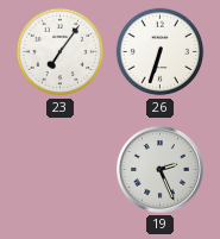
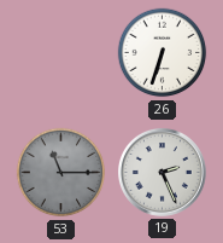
23: 7:06 -> none (61, 52)
53: none -> 11:15 (61, 173)
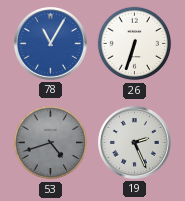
78: none -> 11:05 (50, 43)
53: 11:15 -> 4:42 (51, 143)
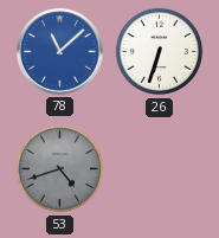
78: 11:05 -> 11:08 (59, 51)
19: 2:26 -> none (134, 142)
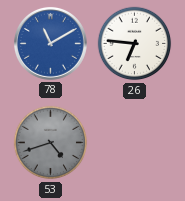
78: 11:08 -> 11:10 (50, 43)
26: 6:33 -> 6:46 (135, 44)
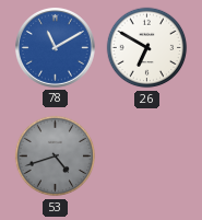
26: 6:46 -> 6:50 (147, 48)
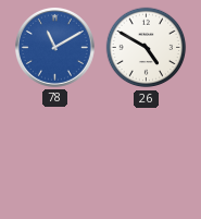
26: 6:50 -> 4:50 (147, 48)
53: 4:42 -> none (56, 157)
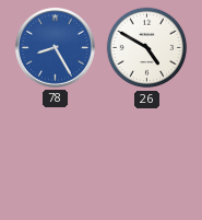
78: 11:10 -> 8:25 (55, 47)
